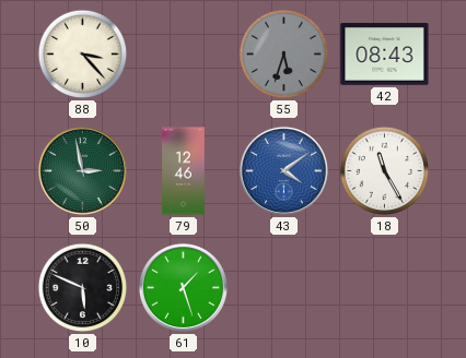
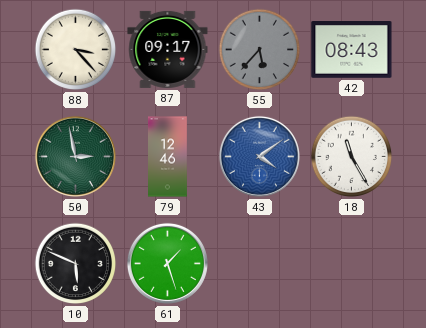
87: none -> 09:17 (168, 49)
55: 5:33 -> 5:37 (260, 50)
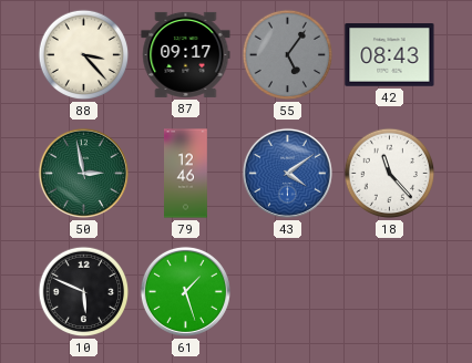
55: 5:37 -> 5:06 (288, 55)
18: 11:25 -> 11:23 (390, 174)
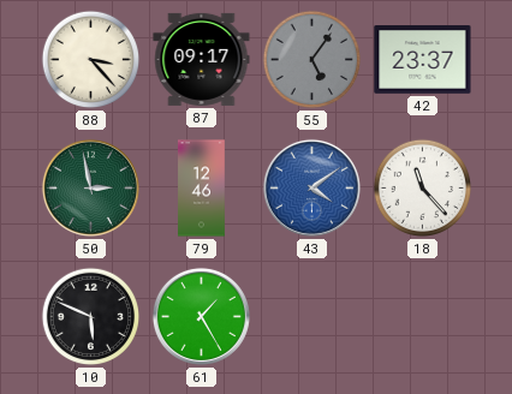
42: 08:43 -> 23:37 (423, 60)
61: 1:27 -> 1:25 (201, 316)
